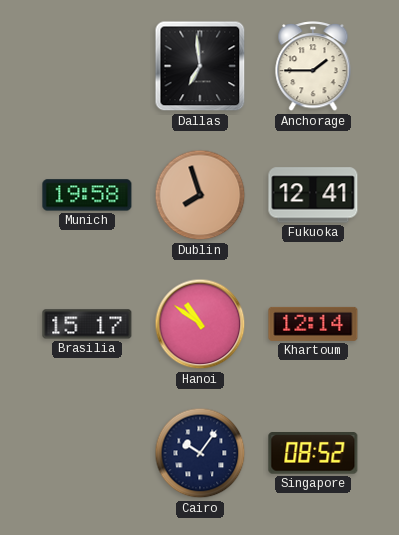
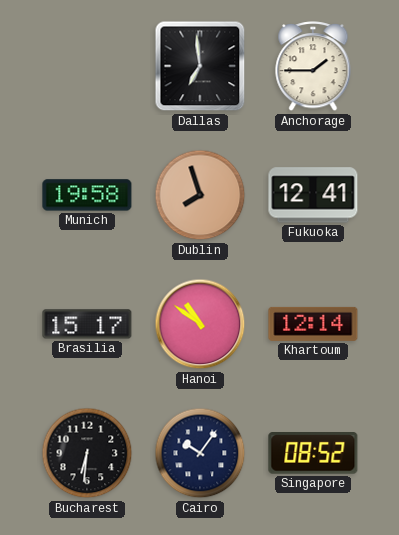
Bucharest: none -> 6:31 (87, 453)
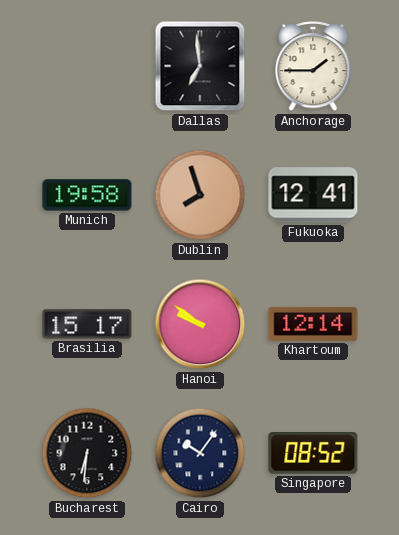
Hanoi: 10:51 -> 9:51 (200, 324)
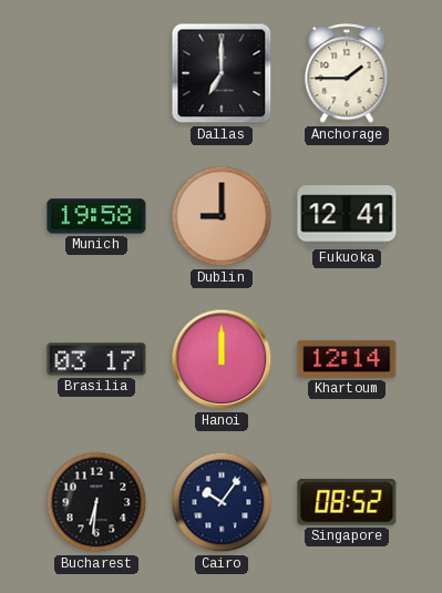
Dallas: 6:59 -> 7:00 (222, 73)
Dublin: 7:57 -> 9:00 (222, 216)
Brasilia: 15:17 -> 03:17 (96, 359)
Hanoi: 9:51 -> 12:00 (222, 359)
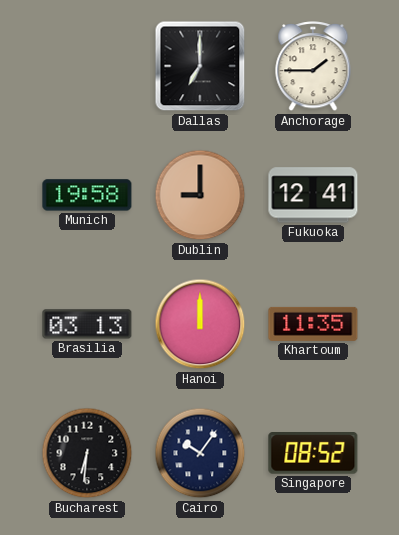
Brasilia: 03:17 -> 03:13 (87, 324)
Khartoum: 12:14 -> 11:35 (313, 324)
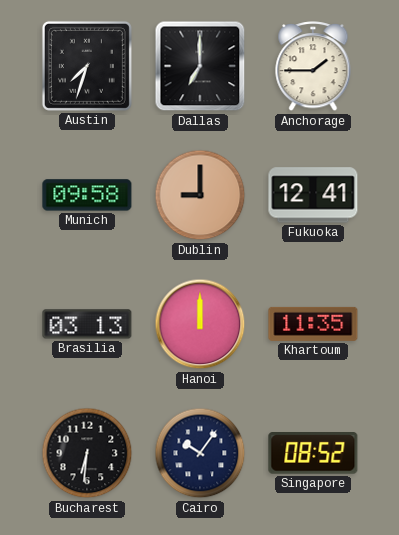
Austin: none -> 7:33 (87, 66)
Munich: 19:58 -> 09:58 (87, 195)
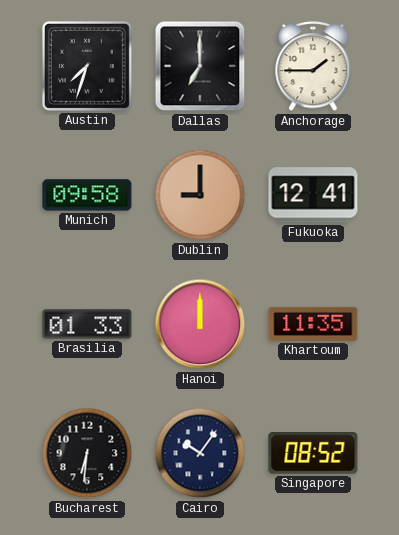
Brasilia: 03:13 -> 01:33 (87, 324)
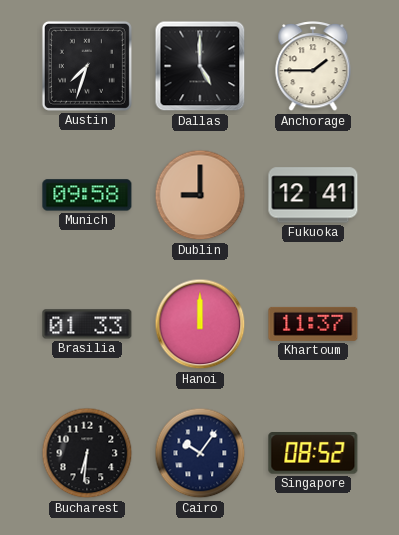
Dallas: 7:00 -> 5:00 (200, 66)
Khartoum: 11:35 -> 11:37 (313, 324)
